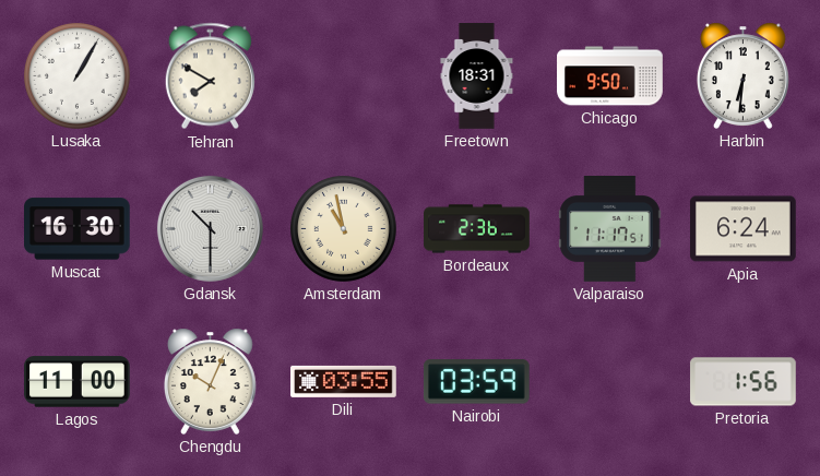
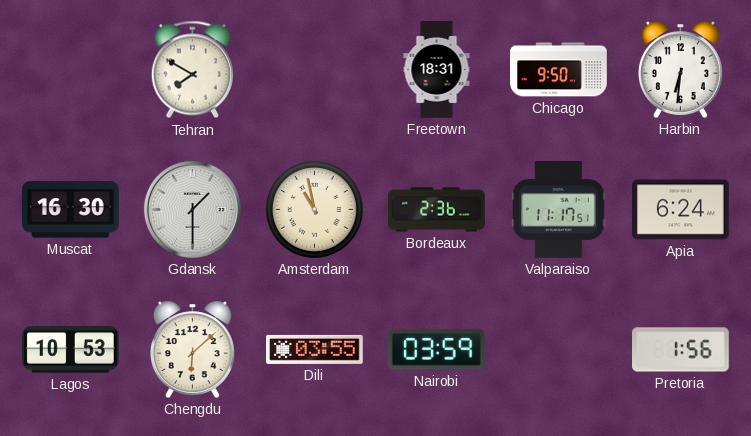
Lusaka: 1:05 -> none (78, 76)
Gdansk: 10:30 -> 1:30 (192, 209)
Lagos: 11:00 -> 10:53 (71, 350)
Chengdu: 10:04 -> 6:08 (192, 349)
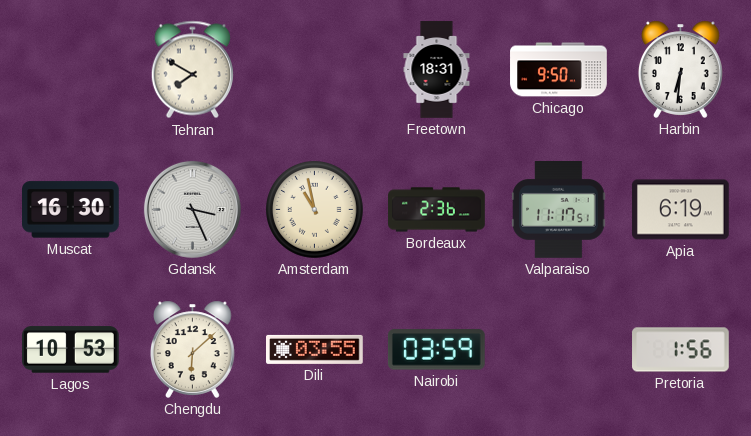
Gdansk: 1:30 -> 3:26 (192, 209)
Apia: 6:24 -> 6:19 (681, 210)
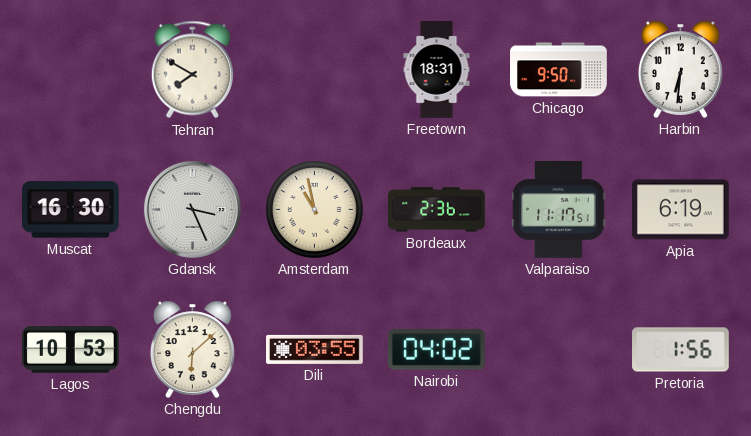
Nairobi: 03:59 -> 04:02 (436, 350)
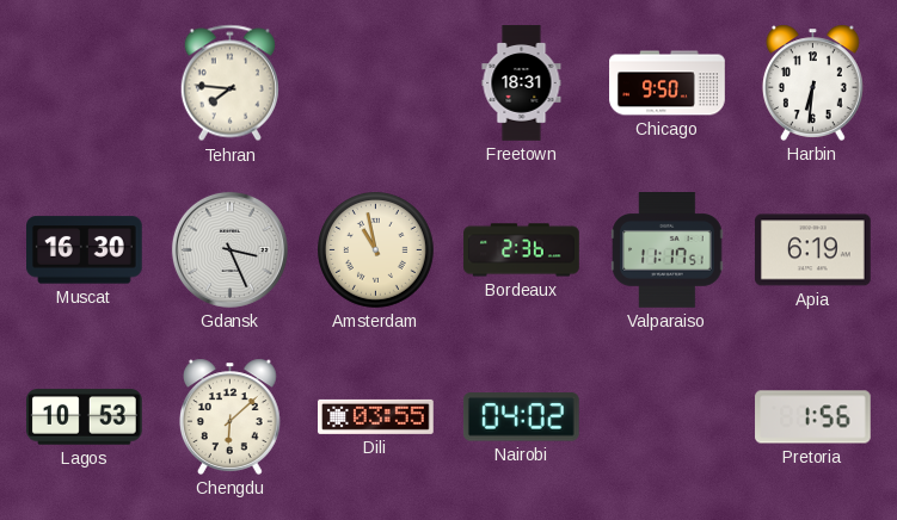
Tehran: 7:50 -> 7:46 (229, 83)
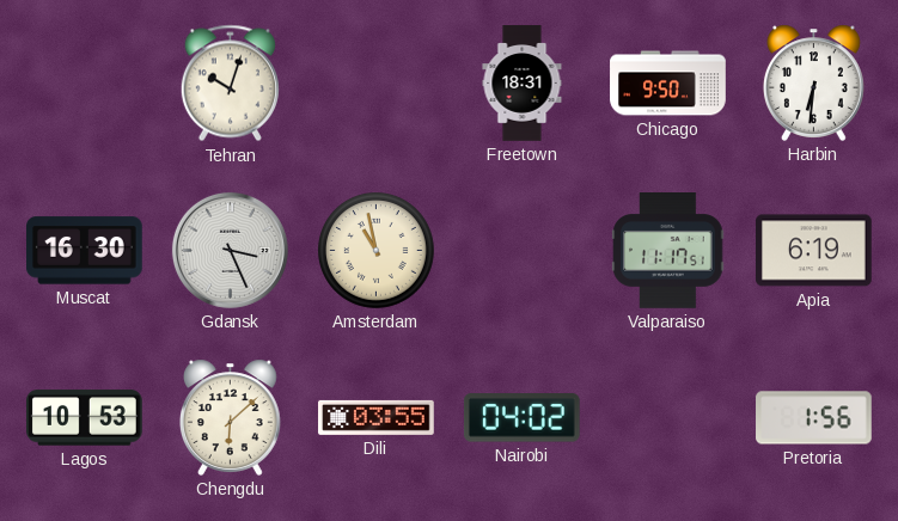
Tehran: 7:46 -> 10:03 (230, 84)
Bordeaux: 2:36 -> none (522, 250)
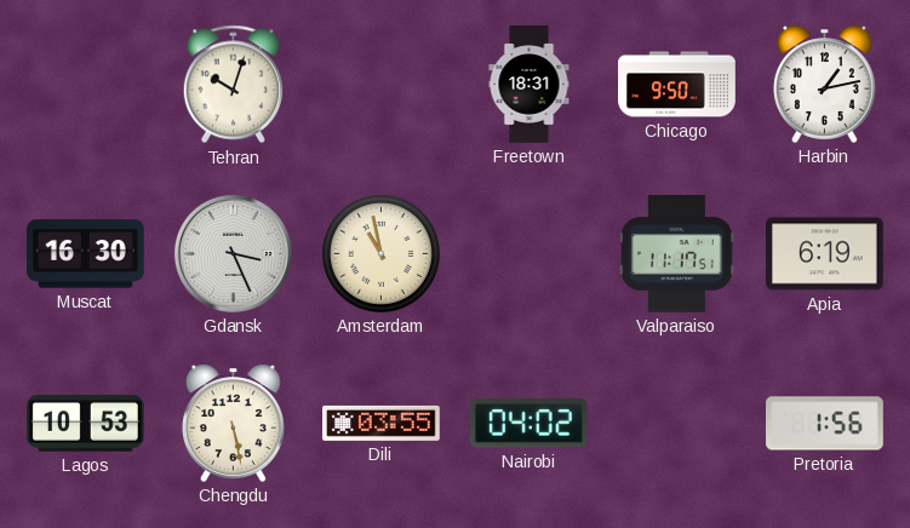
Harbin: 6:31 -> 1:13 (824, 84)
Chengdu: 6:08 -> 5:28 (233, 423)
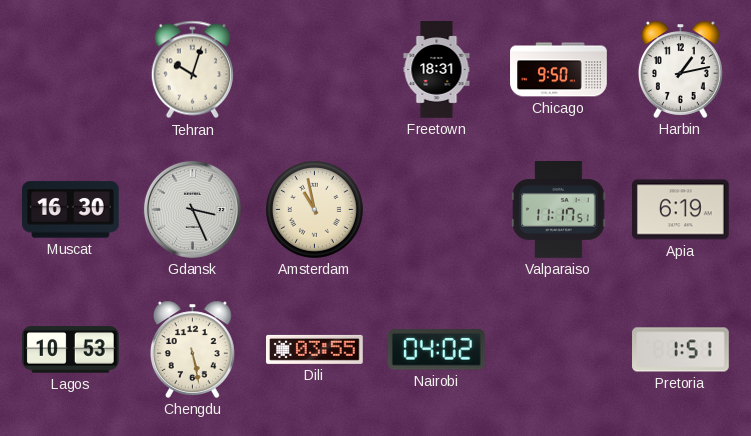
Pretoria: 1:56 -> 1:51 (681, 350)
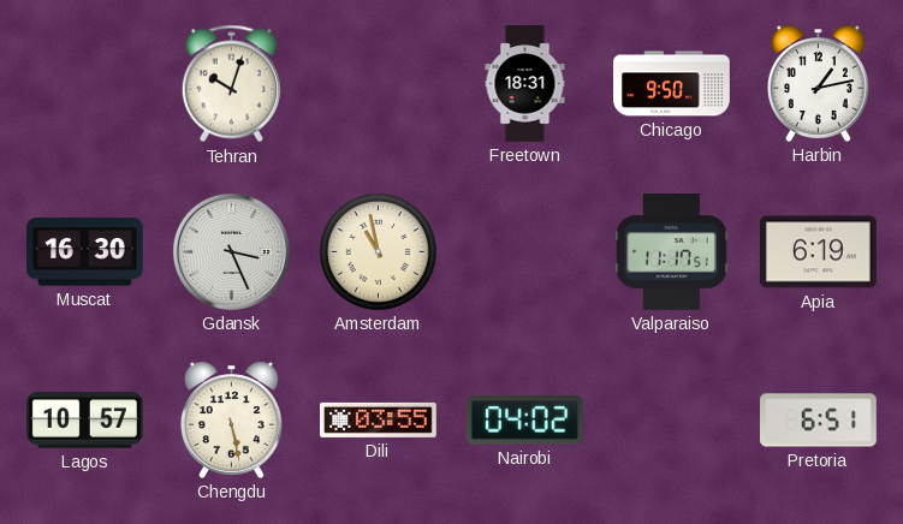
Lagos: 10:53 -> 10:57 (85, 421)
Pretoria: 1:51 -> 6:51 (819, 421)
